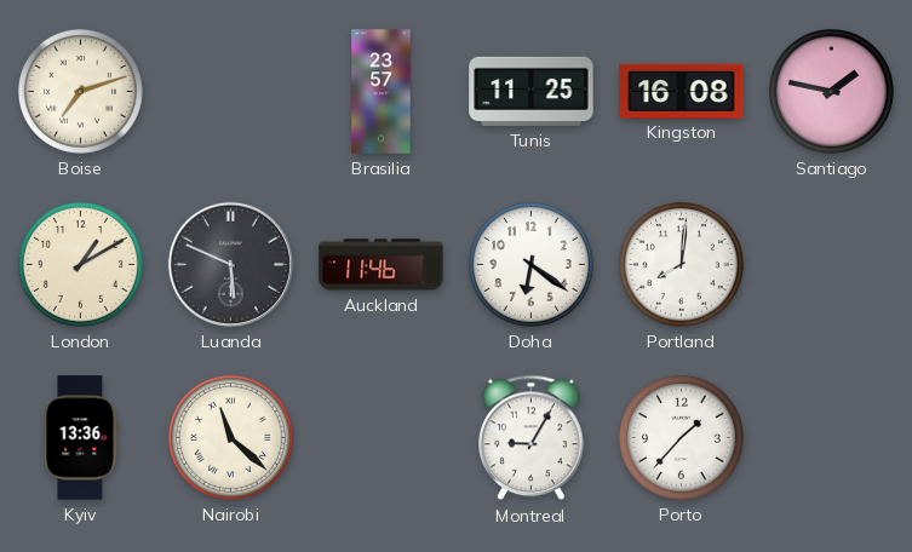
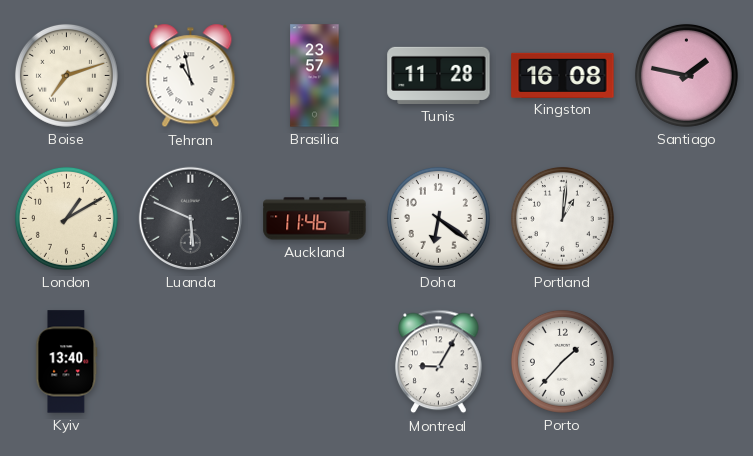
Tehran: none -> 10:58 (191, 76)
Tunis: 11:25 -> 11:28 (439, 75)
Portland: 8:01 -> 1:01 (562, 218)
Kyiv: 13:36 -> 13:40 (67, 362)
Nairobi: 11:22 -> none (230, 437)
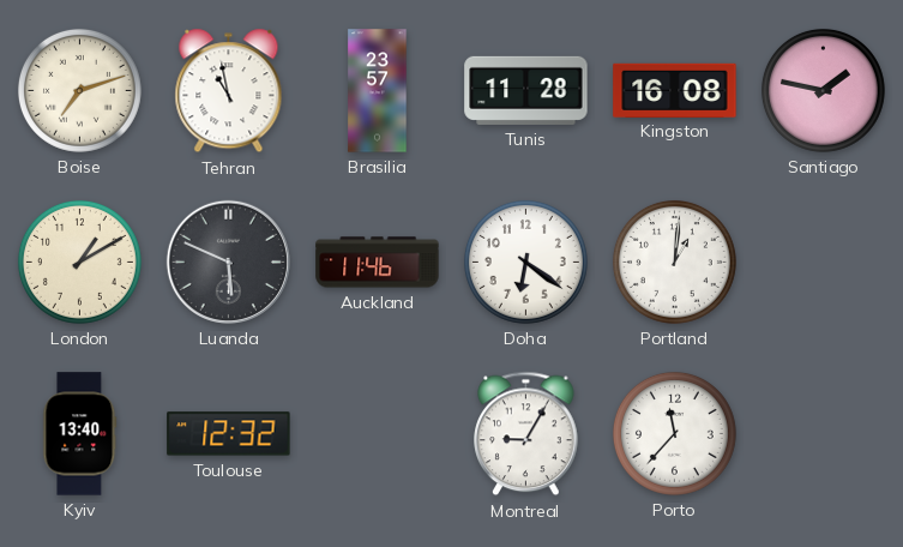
Toulouse: none -> 12:32 (229, 434)
Porto: 1:37 -> 11:37 (674, 433)
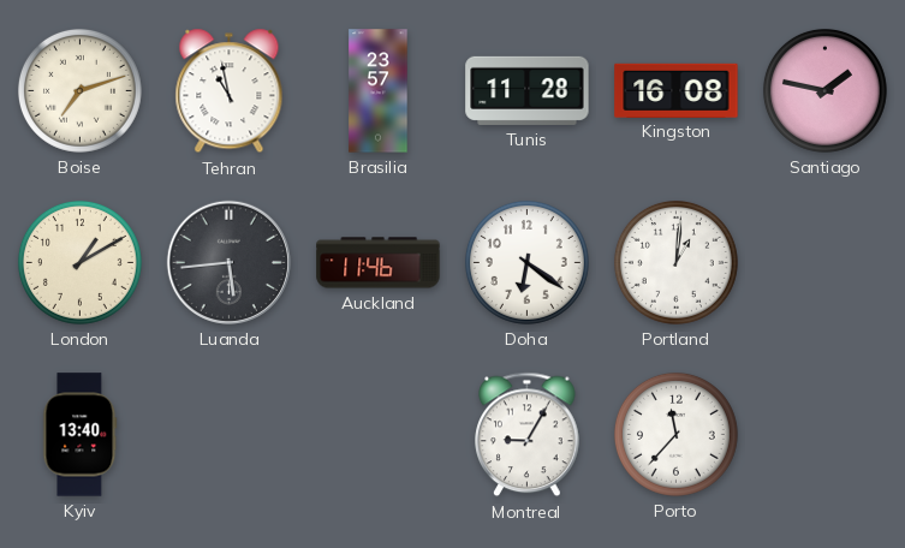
Luanda: 5:49 -> 5:44 (228, 262)
Toulouse: 12:32 -> none (229, 434)
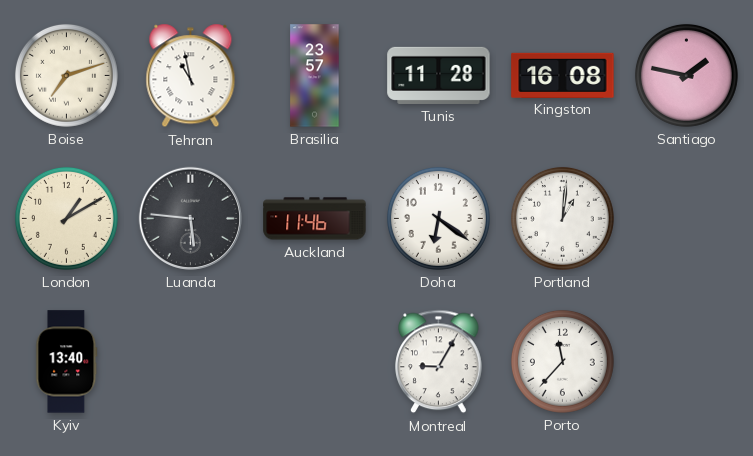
Luanda: 5:44 -> 5:46 (190, 218)
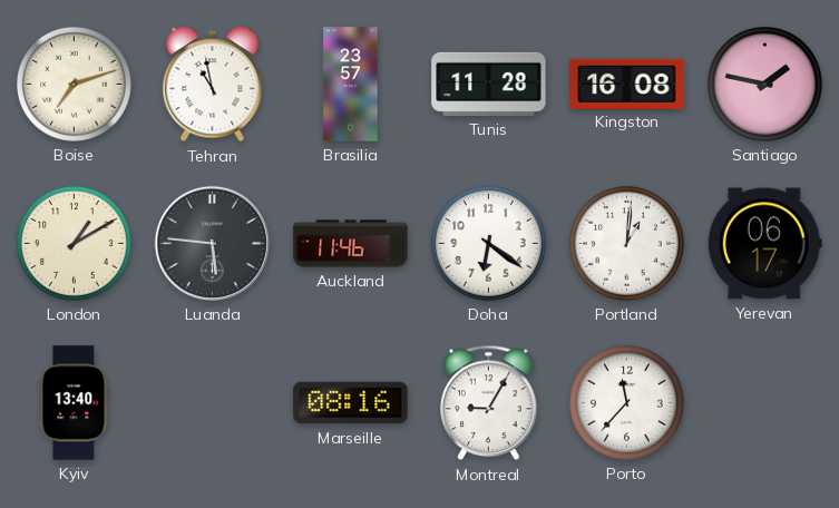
Yerevan: none -> 06:17 (764, 244)
Marseille: none -> 08:16 (351, 403)
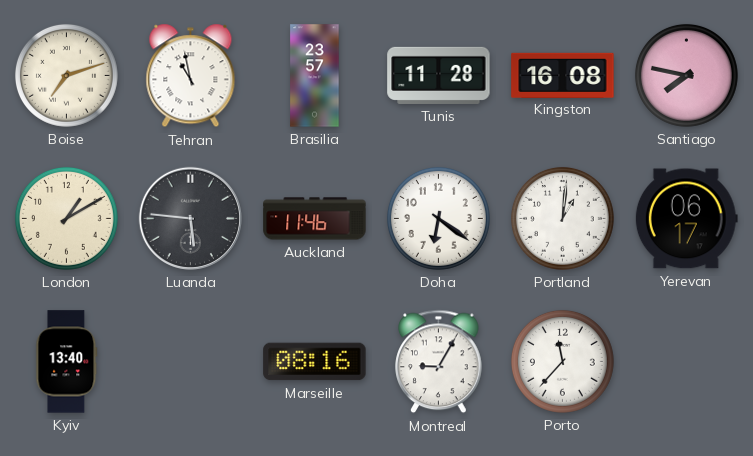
Santiago: 1:47 -> 7:47 (686, 75)
